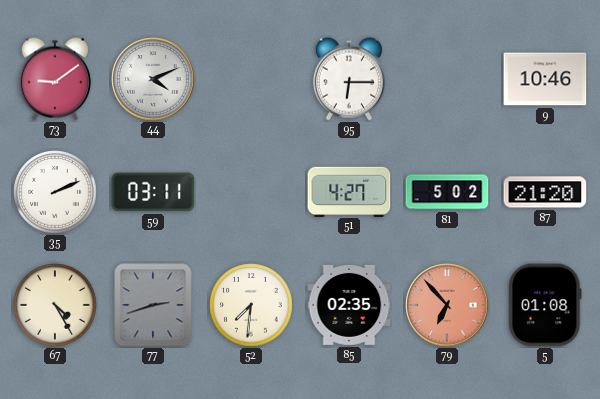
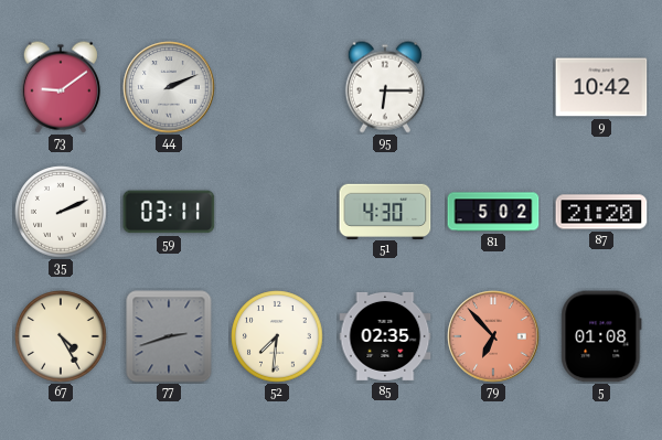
44: 4:11 -> 2:11 (169, 87)
9: 10:46 -> 10:42 (601, 87)
51: 4:27 -> 4:30 (385, 211)
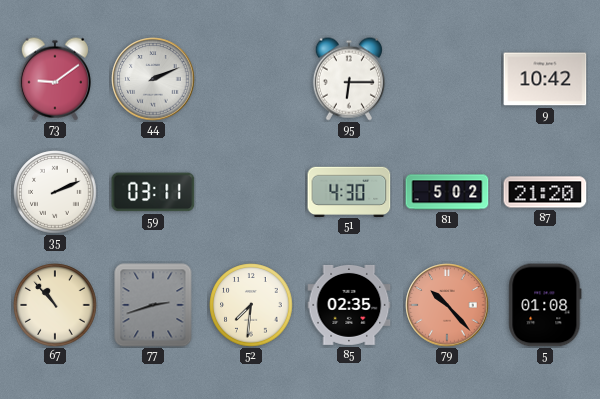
67: 4:25 -> 10:53 (55, 305)
79: 6:53 -> 10:23 (447, 305)
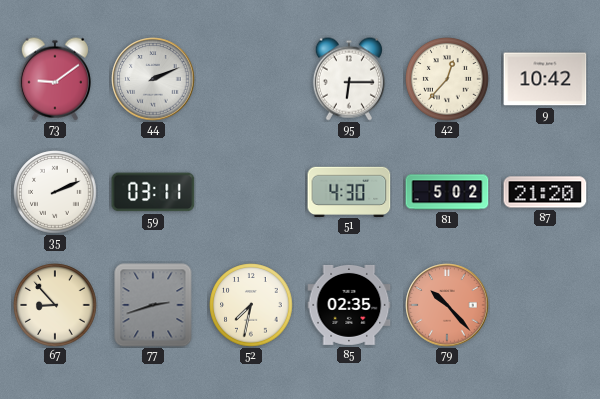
42: none -> 12:37 (447, 79)
67: 10:53 -> 8:53 (55, 305)
52: 7:31 -> 7:32 (251, 305)
5: 01:08 -> none (545, 305)
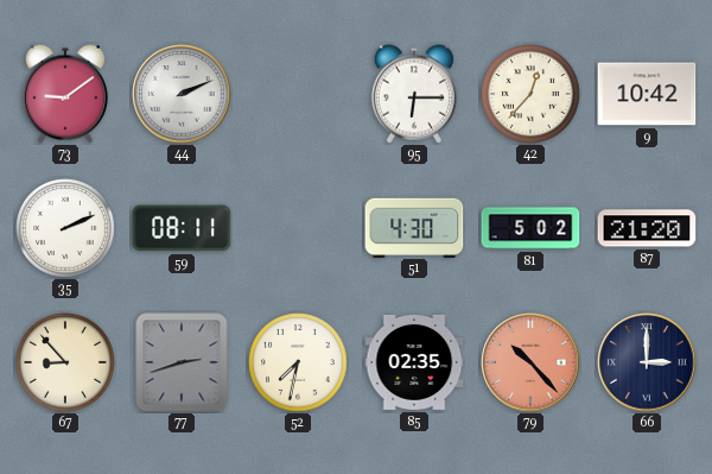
59: 03:11 -> 08:11 (182, 228)
66: none -> 3:00 (647, 362)
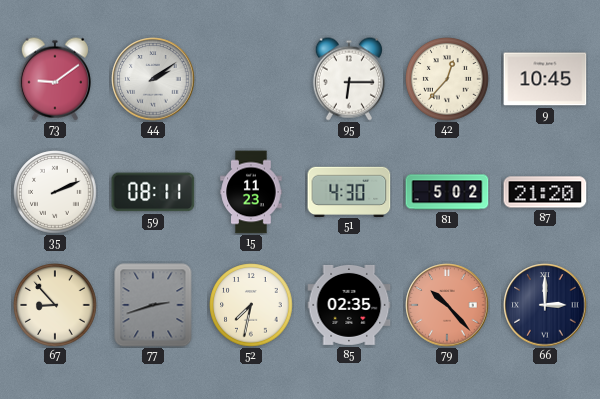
44: 2:11 -> 2:09 (153, 79)
9: 10:42 -> 10:45 (545, 79)
15: none -> 11:23 (251, 192)
